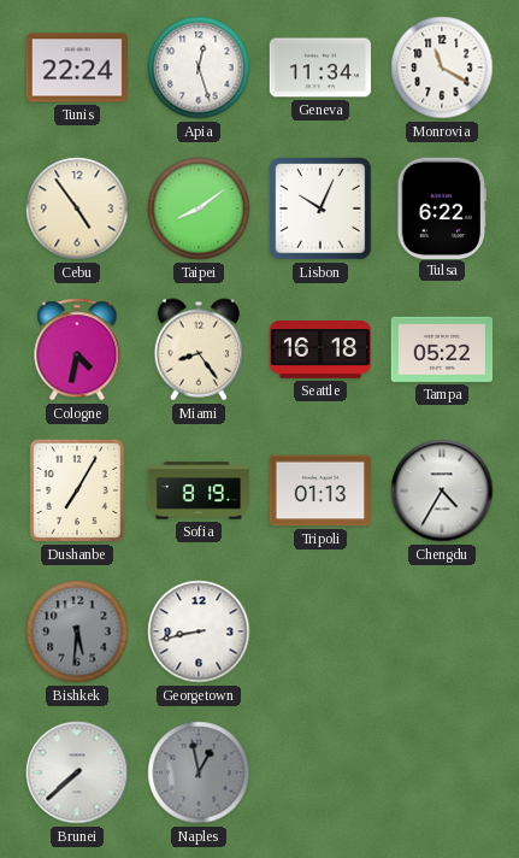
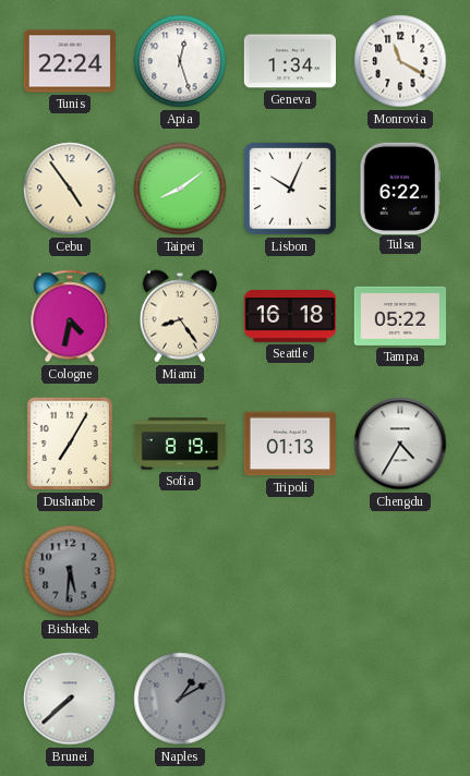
Geneva: 11:34 -> 1:34 (289, 61)
Georgetown: 8:43 -> none (199, 631)
Naples: 12:58 -> 1:10 (180, 699)
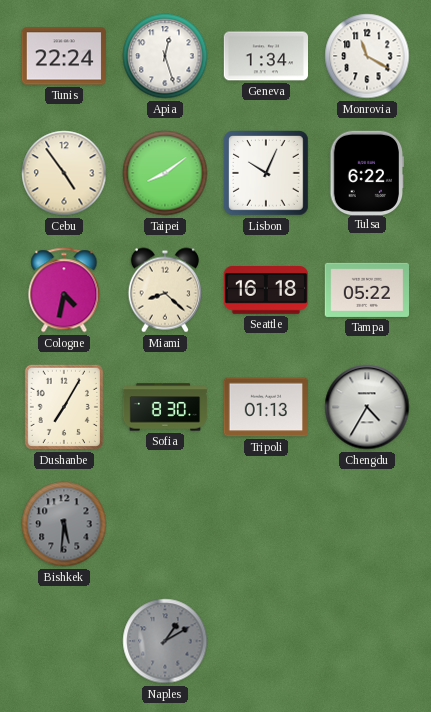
Miami: 8:24 -> 8:22 (165, 290)
Sofia: 8:19 -> 8:30 (165, 407)
Brunei: 7:38 -> none (70, 699)
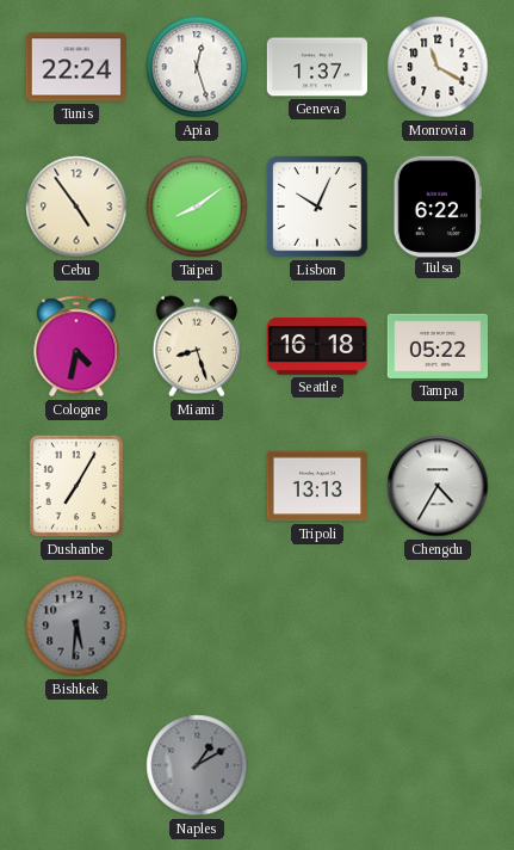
Geneva: 1:34 -> 1:37 (316, 67)
Miami: 8:22 -> 8:27 (197, 346)
Sofia: 8:30 -> none (165, 407)
Tripoli: 01:13 -> 13:13 (316, 486)
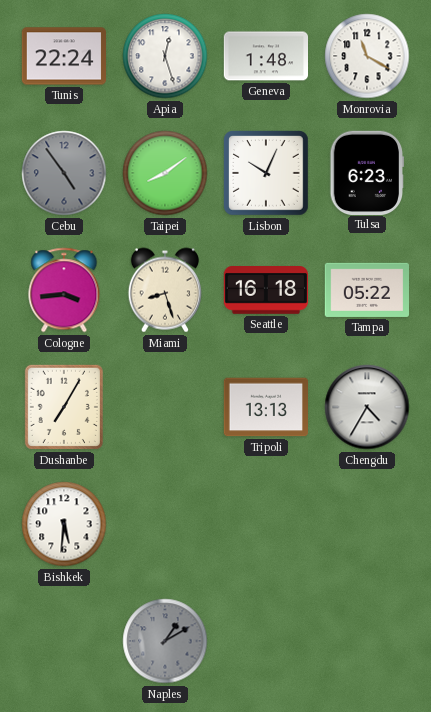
Geneva: 1:37 -> 1:48 (265, 56)
Cebu dial: cream -> grey (64, 173)
Tulsa: 6:22 -> 6:23 (367, 172)
Cologne: 4:32 -> 3:44 (64, 290)
Bishkek dial: grey -> white (64, 524)
